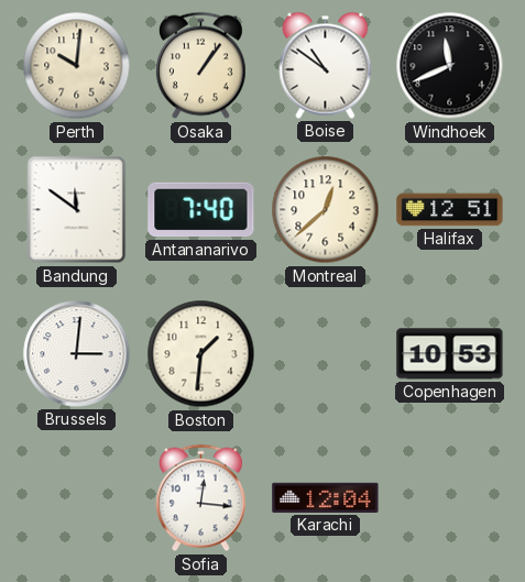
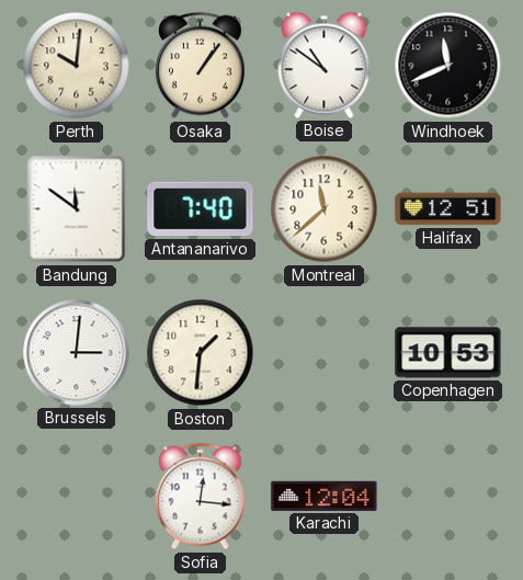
Montreal: 12:38 -> 11:38 (325, 209)
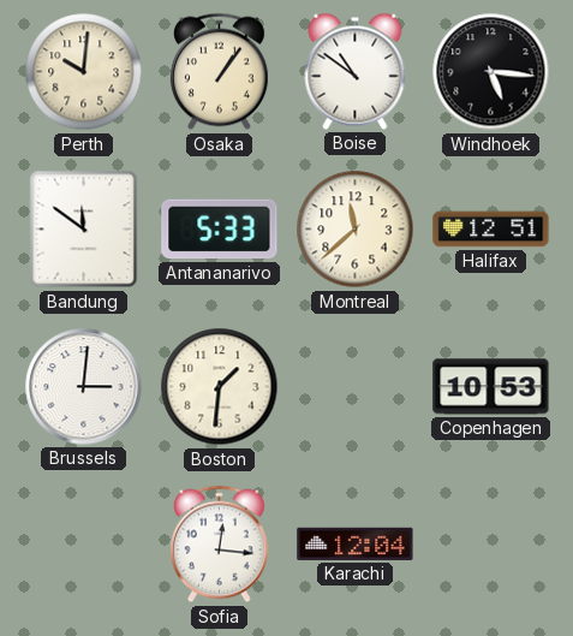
Windhoek: 11:41 -> 5:16 (491, 72)
Antananarivo: 7:40 -> 5:33 (220, 230)
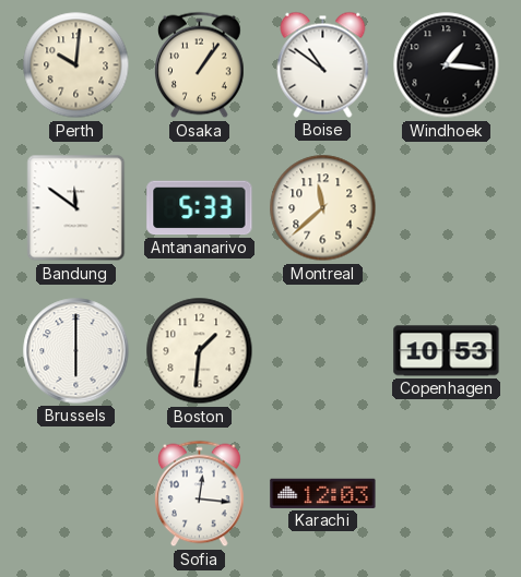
Windhoek: 5:16 -> 1:16 (447, 65)
Halifax: 12:51 -> none (491, 230)
Brussels: 3:01 -> 6:00 (76, 351)
Karachi: 12:04 -> 12:03 (323, 493)
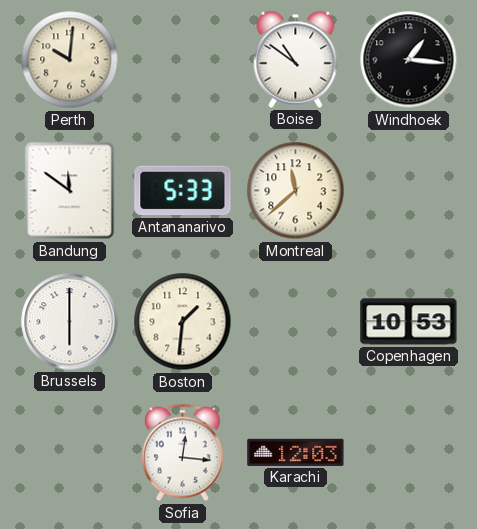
Osaka: 1:06 -> none (200, 65)
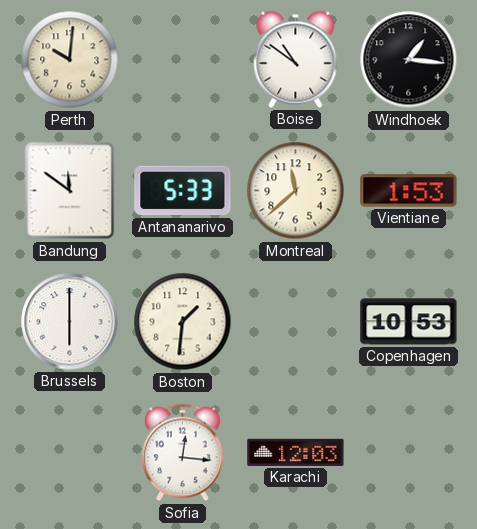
Vientiane: none -> 1:53 (409, 191)
